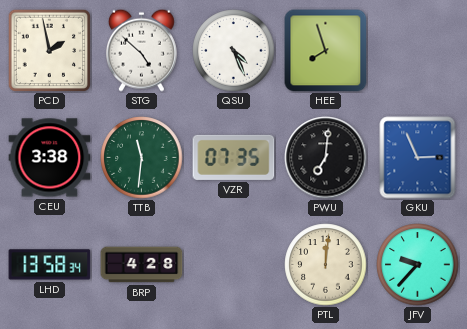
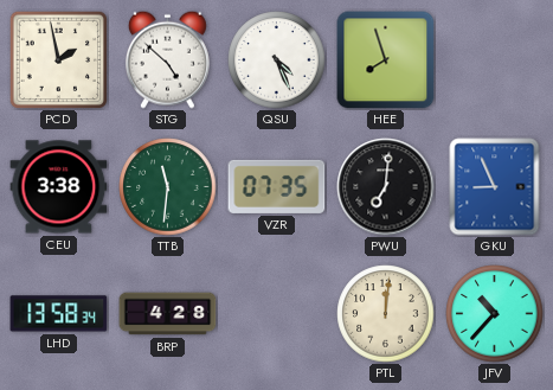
GKU: 2:56 -> 8:56 (495, 187)
JFV: 9:37 -> 10:37 (495, 314)
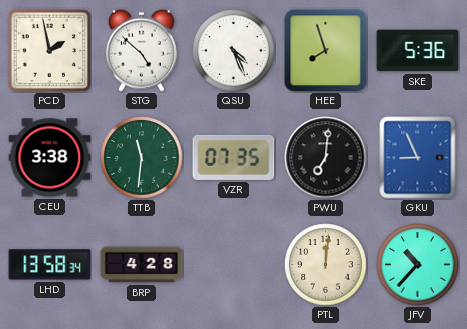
SKE: none -> 5:36 (418, 51)
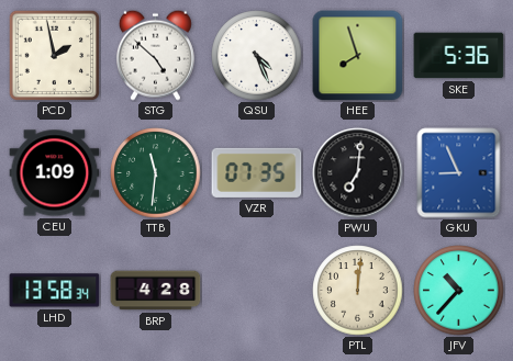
CEU: 3:38 -> 1:09 (55, 173)
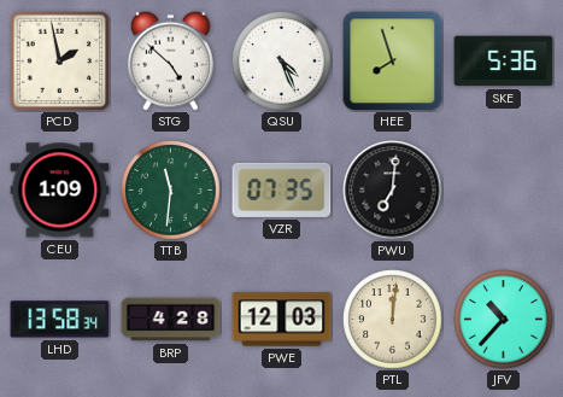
GKU: 8:56 -> none (459, 173)
PWE: none -> 12:03 (282, 320)
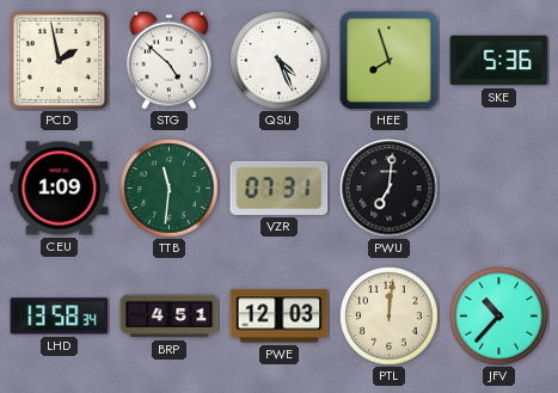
VZR: 07:35 -> 07:31 (280, 188)
BRP: 4:28 -> 4:51 (170, 317)
